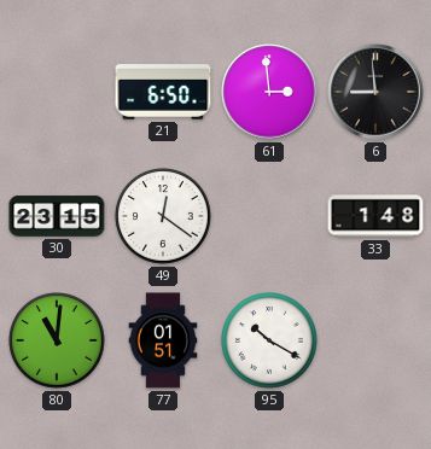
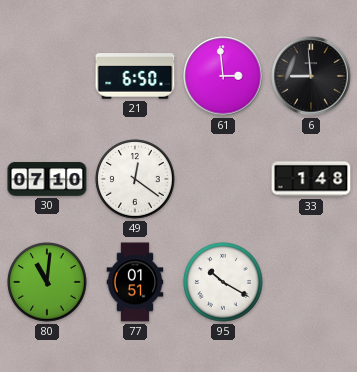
30: 23:15 -> 07:10 (47, 179)
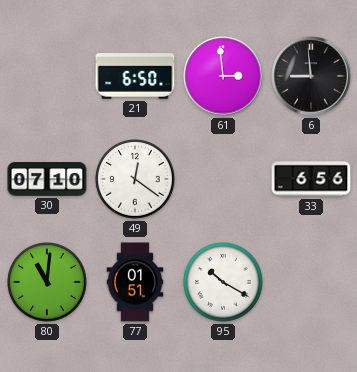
33: 1:48 -> 6:56 (311, 179)
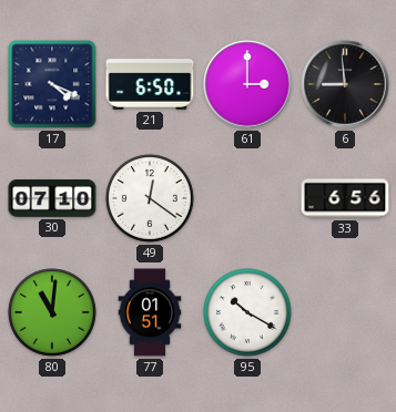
17: none -> 4:19 (52, 84)
61: 2:59 -> 3:00 (247, 84)
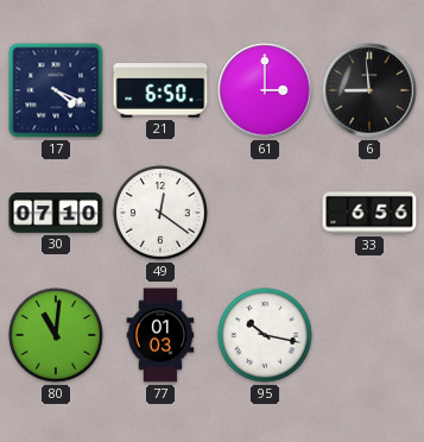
77: 01:51 -> 01:03 (160, 335)
95: 10:20 -> 10:17 (265, 335)
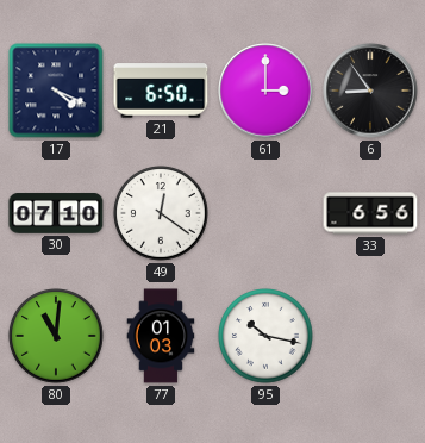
6: 8:59 -> 8:54 (370, 91)
